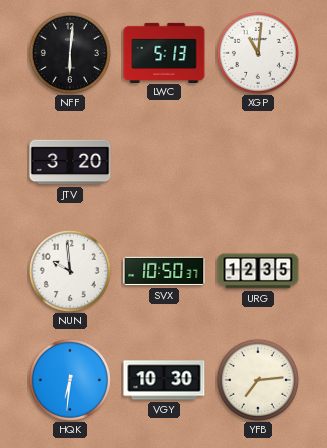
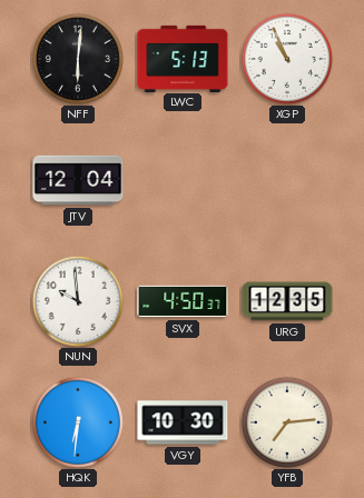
XGP: 11:01 -> 10:56 (287, 59)
JTV: 3:20 -> 12:04 (78, 180)
SVX: 10:50 -> 4:50 (183, 301)
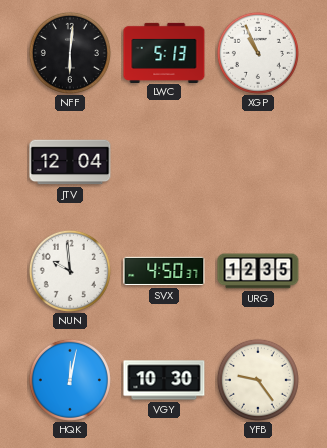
HQK: 6:31 -> 12:02 (70, 380)
YFB: 7:14 -> 9:24 (258, 380)
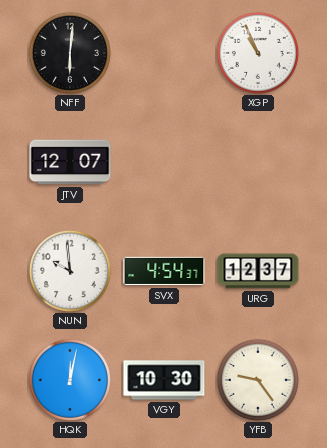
LWC: 5:13 -> none (164, 52)
JTV: 12:04 -> 12:07 (70, 162)
SVX: 4:50 -> 4:54 (164, 271)
URG: 12:35 -> 12:37 (258, 271)
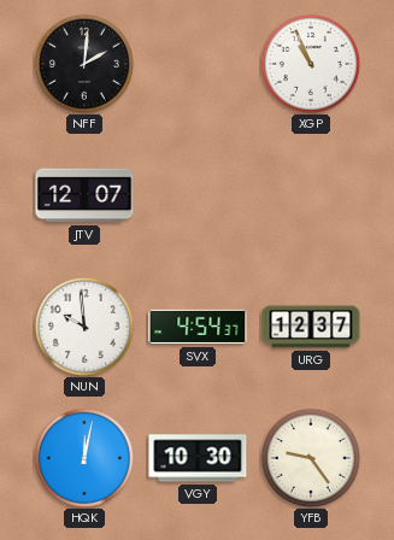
NFF: 6:01 -> 2:01 (84, 64)
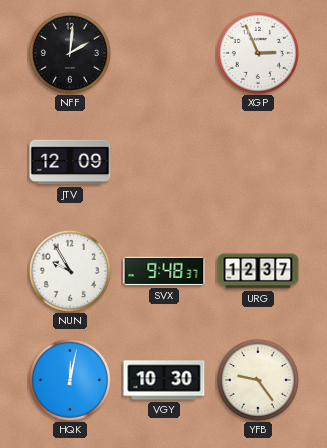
XGP: 10:56 -> 2:56 (258, 53)
JTV: 12:07 -> 12:09 (70, 162)
NUN: 9:59 -> 9:55 (70, 271)
SVX: 4:54 -> 9:48 (164, 271)
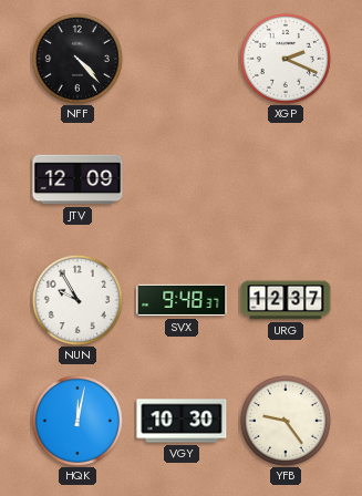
NFF: 2:01 -> 4:23 (77, 59)
XGP: 2:56 -> 2:19 (286, 59)
